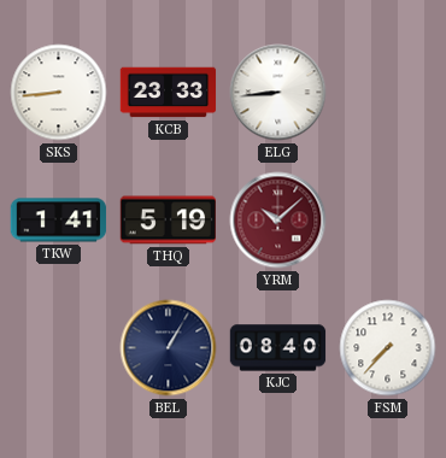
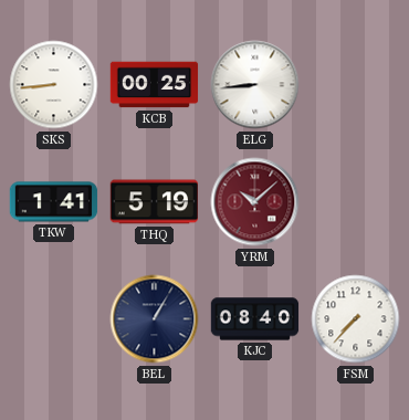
KCB: 23:33 -> 00:25 (155, 85)
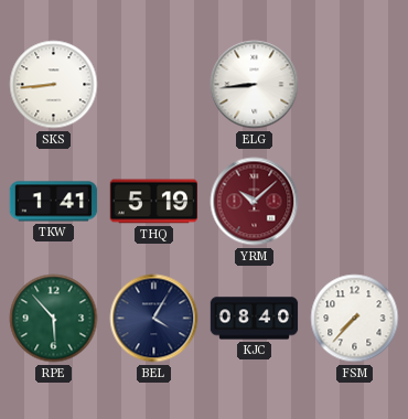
KCB: 00:25 -> none (155, 85)
RPE: none -> 5:53 (54, 319)
BEL: 1:05 -> 4:05 (154, 319)
